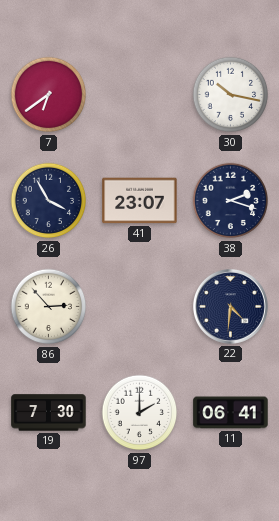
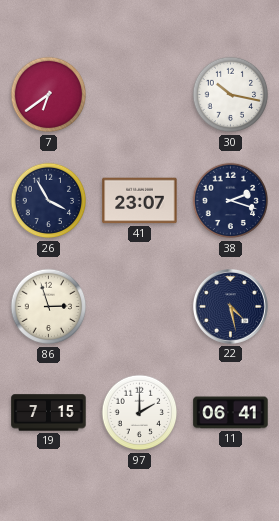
86: 2:53 -> 2:57 (49, 307)
22: 4:31 -> 4:28 (230, 306)
19: 7:30 -> 7:15 (49, 413)
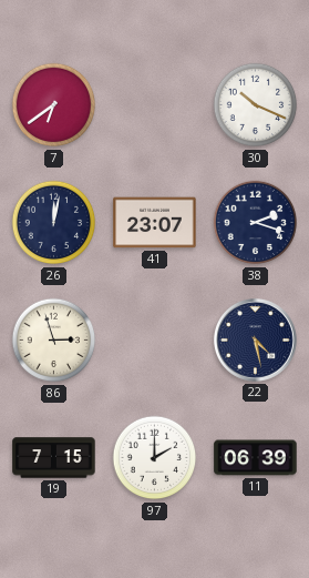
30: 10:17 -> 10:19 (256, 105)
26: 3:55 -> 12:02 (54, 223)
11: 06:41 -> 06:39 (256, 458)
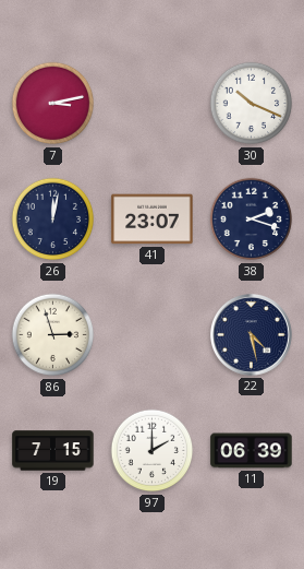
7: 6:39 -> 3:13 (53, 104)
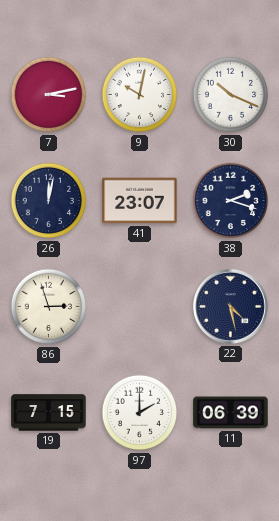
9: none -> 10:02 (140, 95)
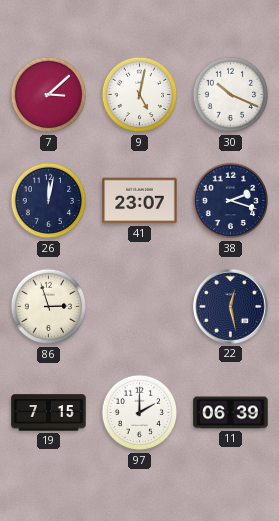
7: 3:13 -> 3:08 (49, 95)
9: 10:02 -> 5:02 (140, 95)
22: 4:28 -> 12:28 (230, 306)
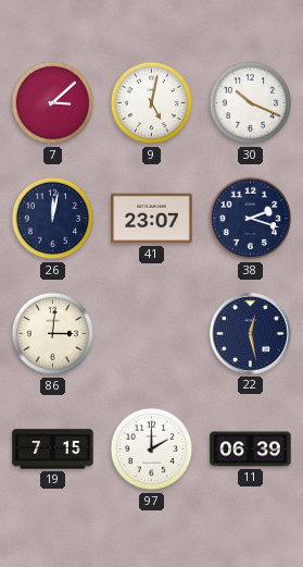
86: 2:57 -> 3:01 (53, 334)
